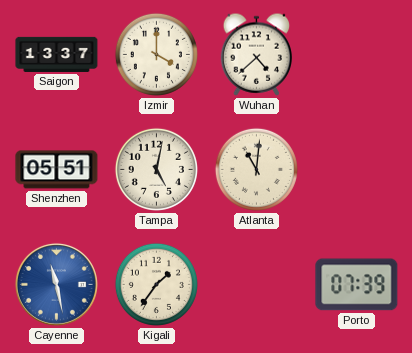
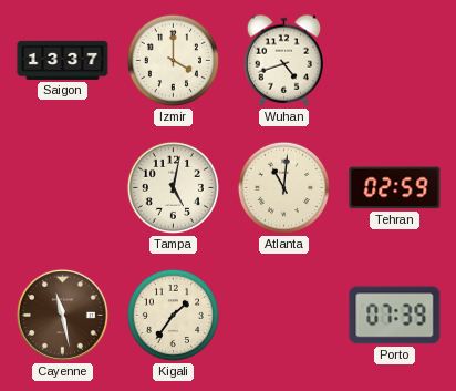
Wuhan: 4:38 -> 4:42 (284, 60)
Shenzhen: 05:51 -> none (57, 170)
Tehran: none -> 02:59 (395, 188)
Cayenne dial: blue -> brown (62, 315)
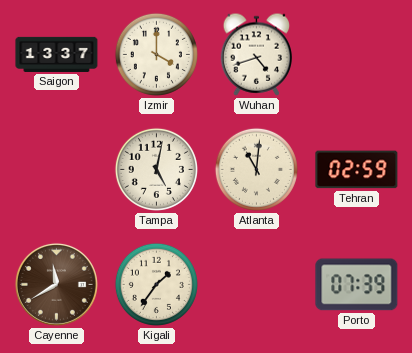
Cayenne: 11:28 -> 11:40 (56, 284)
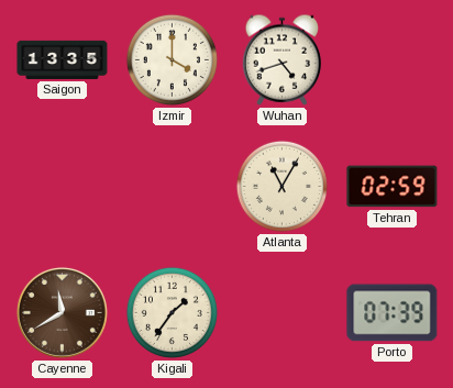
Saigon: 13:37 -> 13:35 (63, 59)
Tampa: 5:02 -> none (156, 169)
Atlanta: 11:01 -> 11:05 (281, 186)
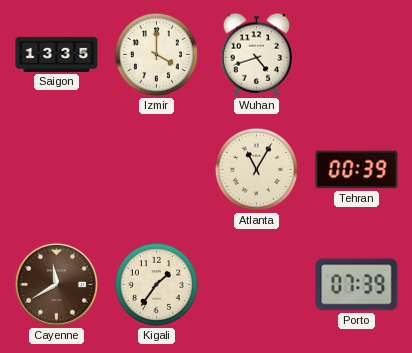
Tehran: 02:59 -> 00:39 (357, 170)
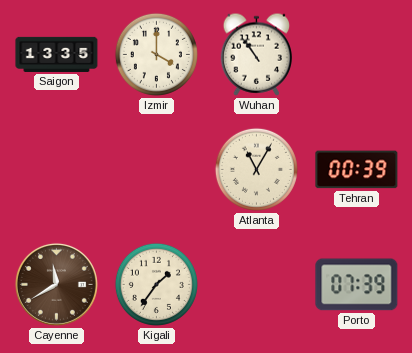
Wuhan: 4:42 -> 10:54 (257, 54)
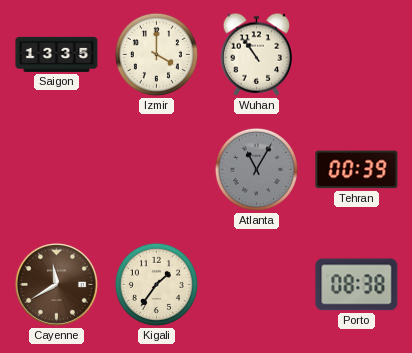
Atlanta dial: cream -> grey (256, 169)
Porto: 07:39 -> 08:38 (357, 285)
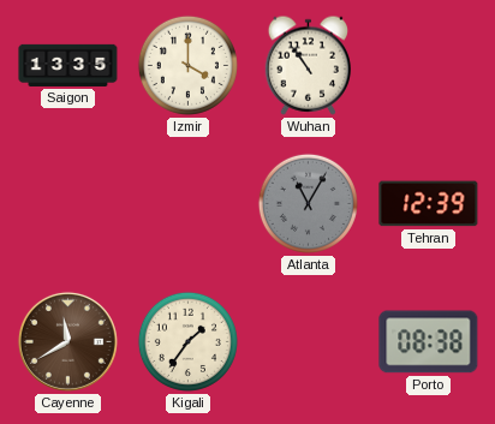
Tehran: 00:39 -> 12:39 (429, 204)
